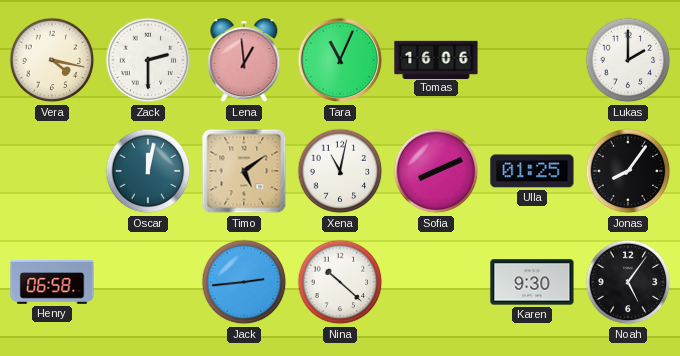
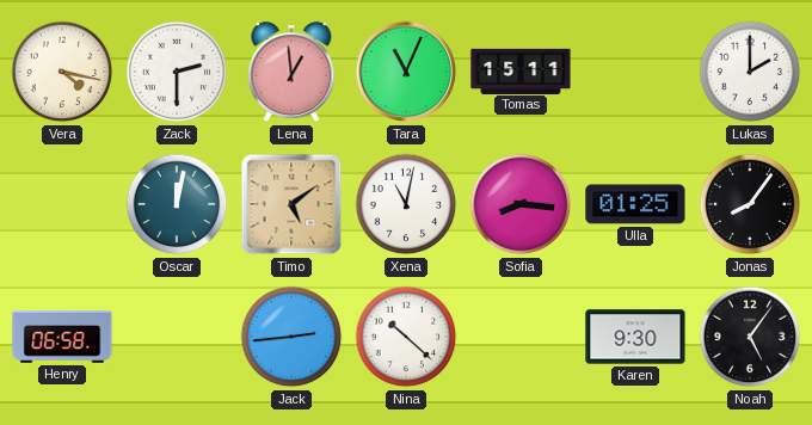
Tomas: 16:06 -> 15:11 (521, 70)
Sofia: 8:11 -> 8:16 (521, 204)
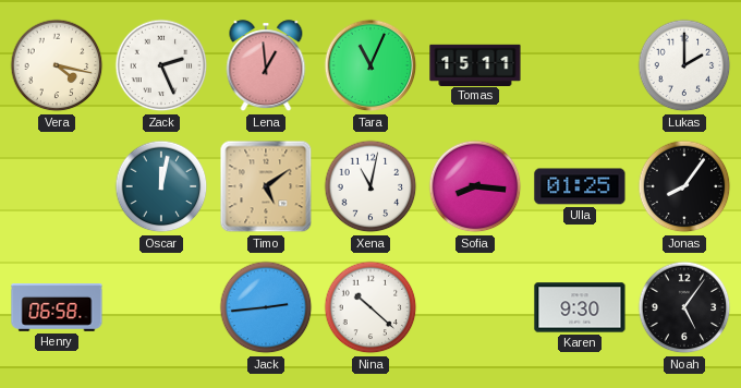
Zack: 2:30 -> 2:26 (161, 65)
